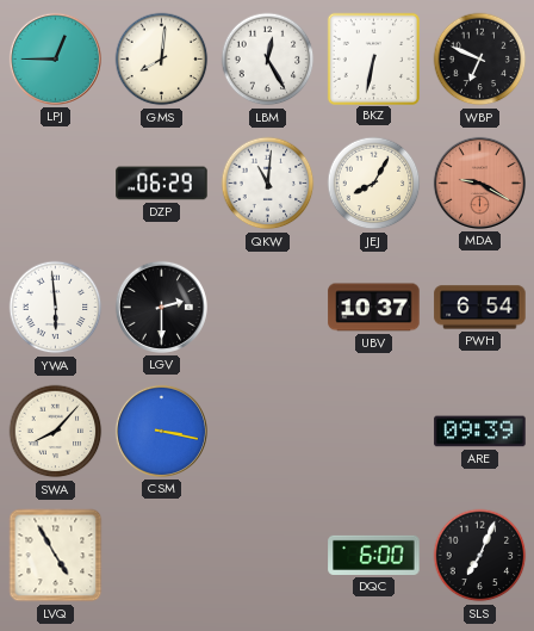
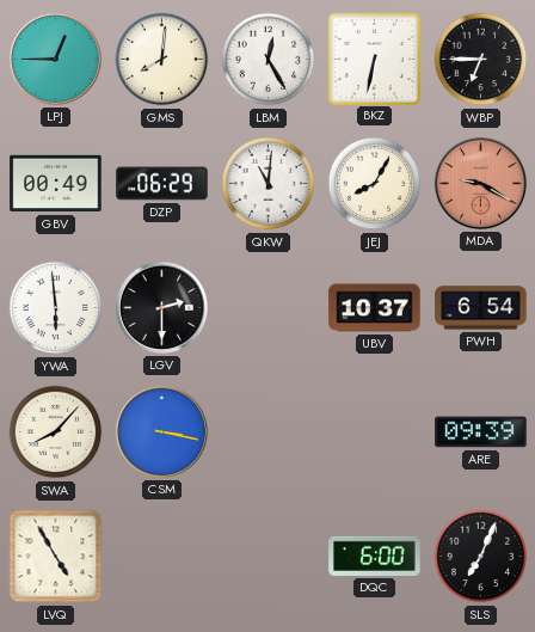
WBP: 6:49 -> 6:45 (481, 60)
GBV: none -> 00:49 (56, 184)
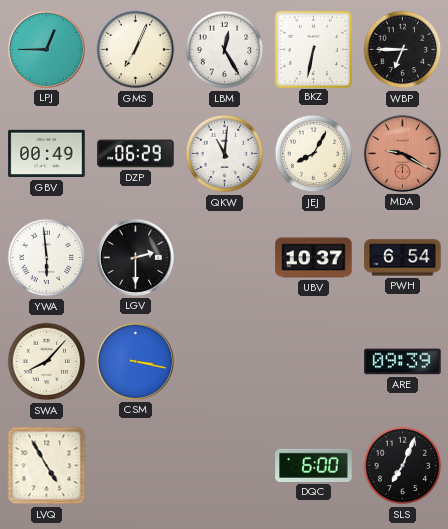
GMS: 8:01 -> 7:04 (136, 50)
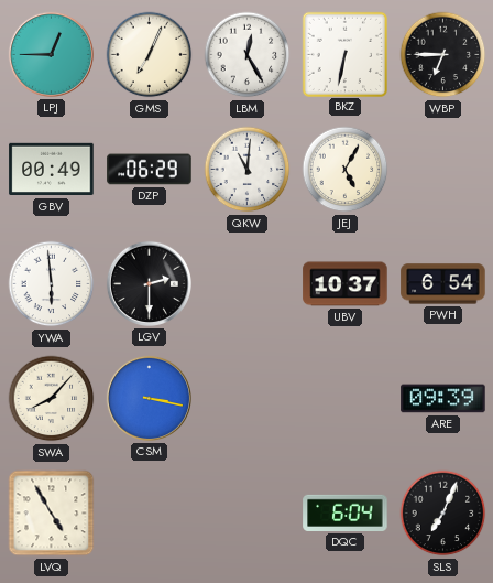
JEJ: 8:05 -> 5:05 (346, 170)
MDA: 9:20 -> none (402, 153)
DQC: 6:00 -> 6:04 (346, 512)
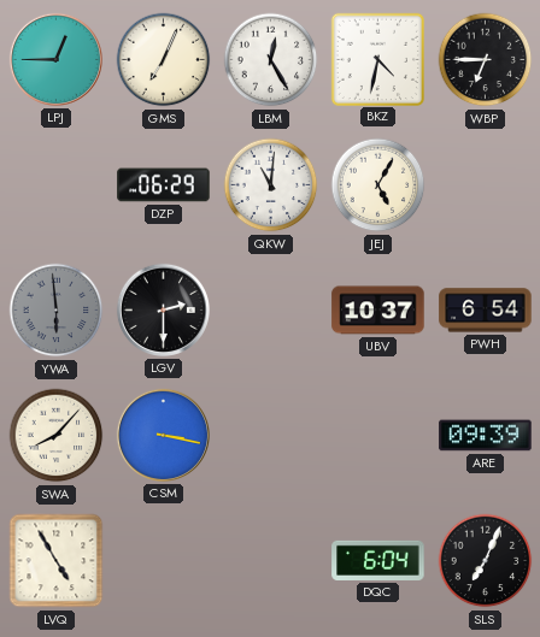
BKZ: 6:32 -> 4:32 (377, 59)
GBV: 00:49 -> none (52, 170)
YWA dial: white -> grey (57, 311)
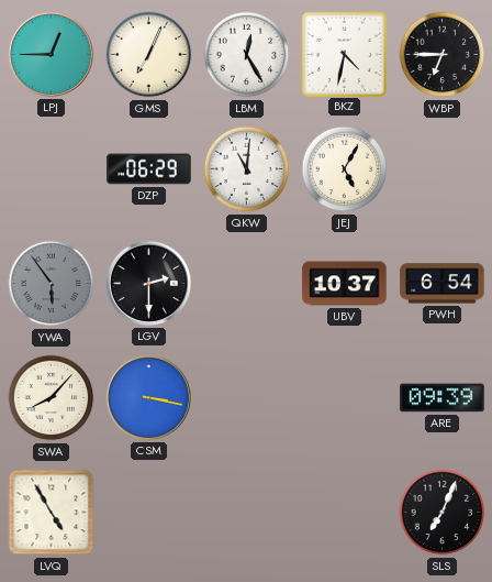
YWA: 5:59 -> 5:54 (52, 284)
DQC: 6:04 -> none (378, 560)
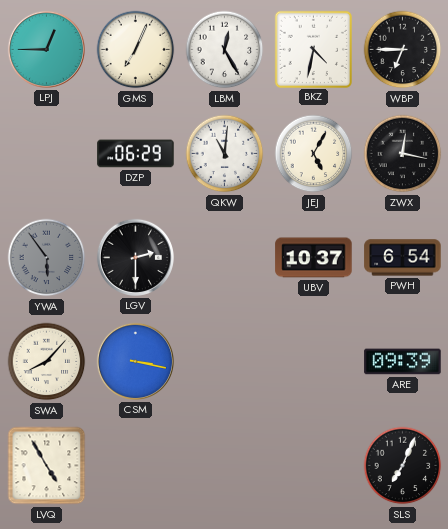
ZWX: none -> 12:17 (403, 154)
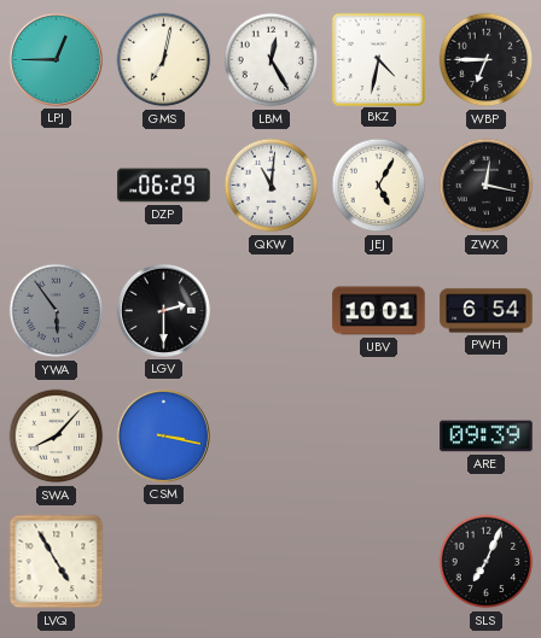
GMS: 7:04 -> 7:02 (164, 60)
UBV: 10:37 -> 10:01 (379, 311)
